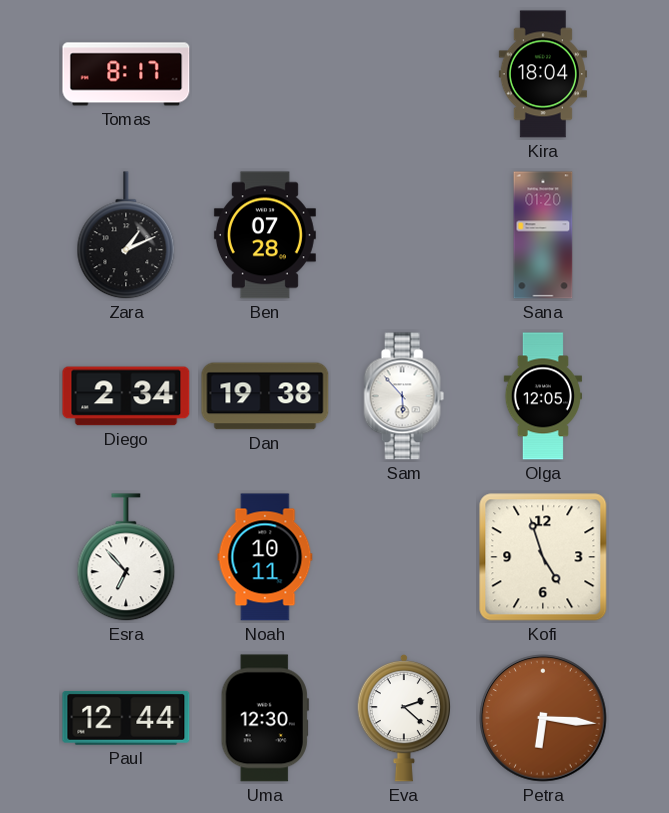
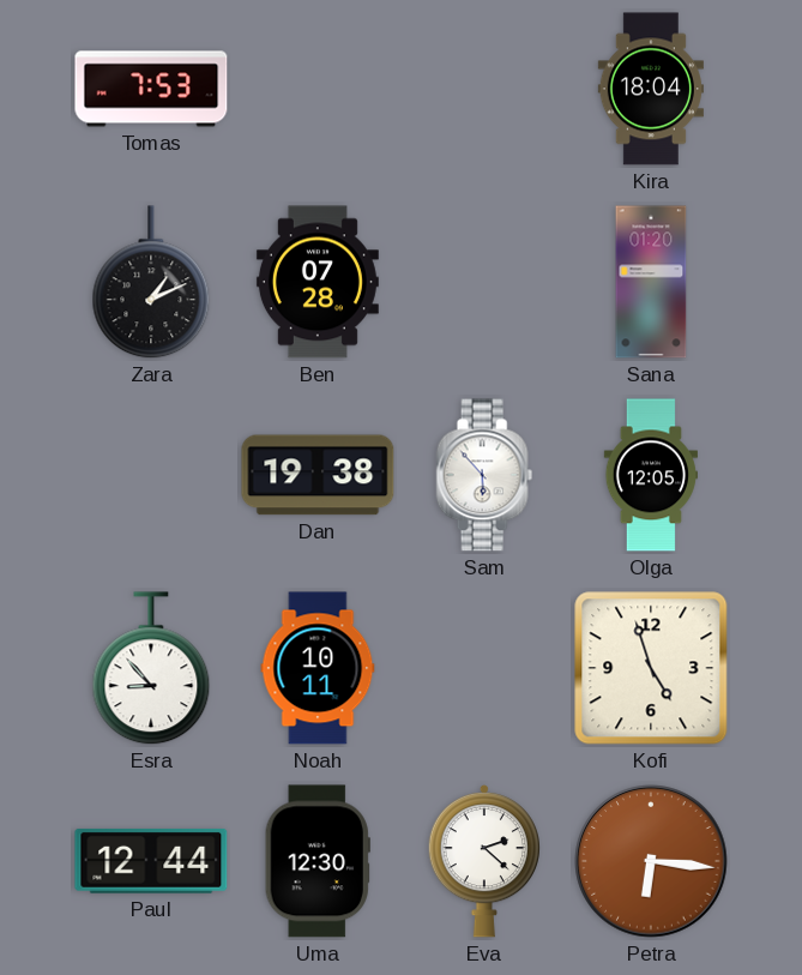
Tomas: 8:17 -> 7:53 (151, 89)
Diego: 2:34 -> none (126, 396)
Esra: 6:53 -> 8:53 (151, 669)
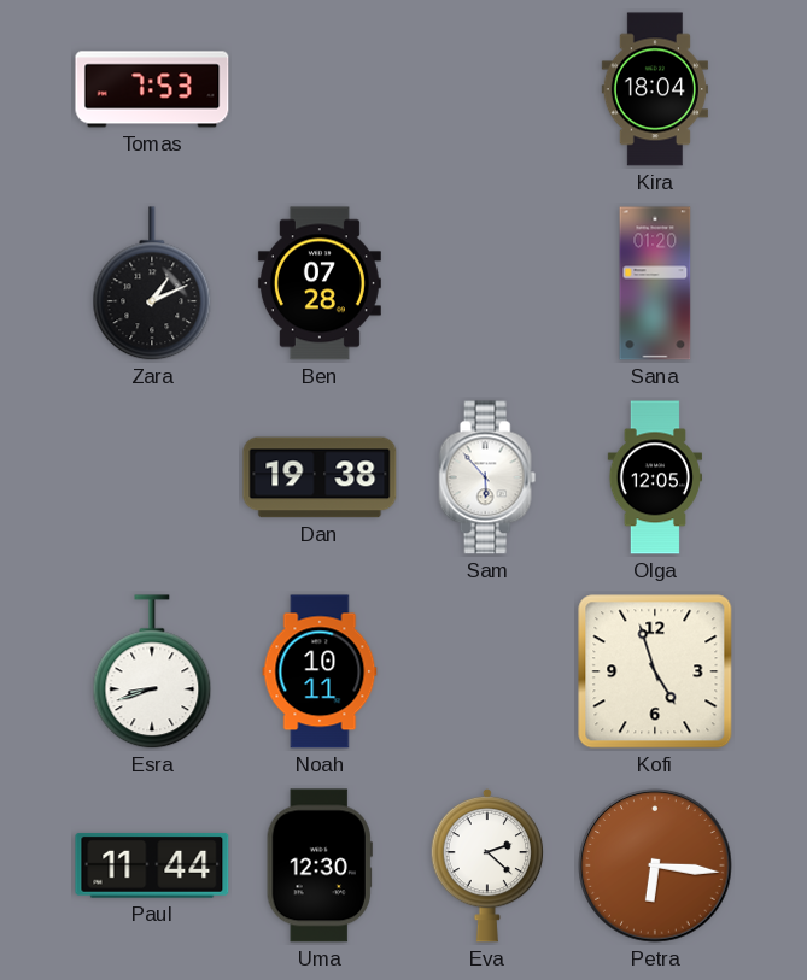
Esra: 8:53 -> 8:42 (152, 673)
Paul: 12:44 -> 11:44 (152, 865)
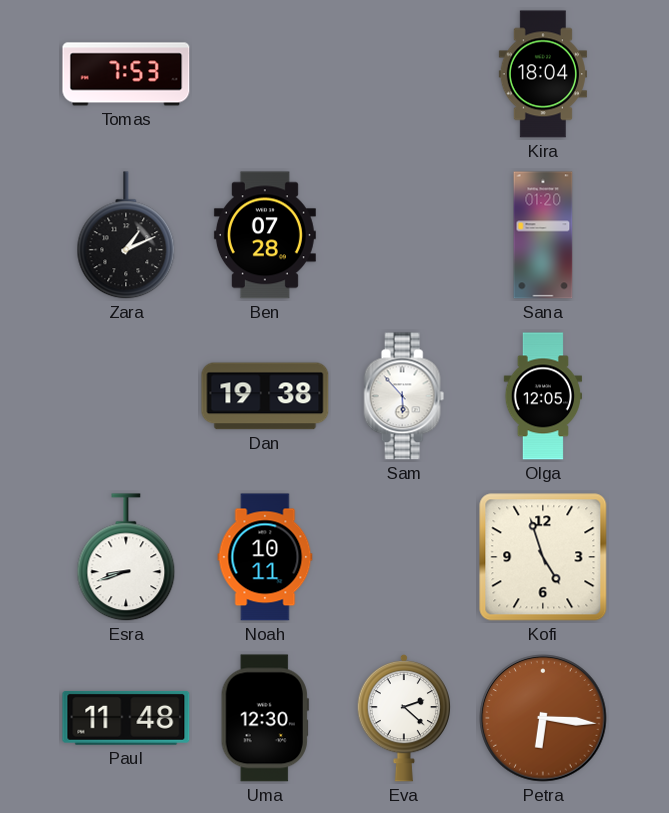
Paul: 11:44 -> 11:48 (126, 718)
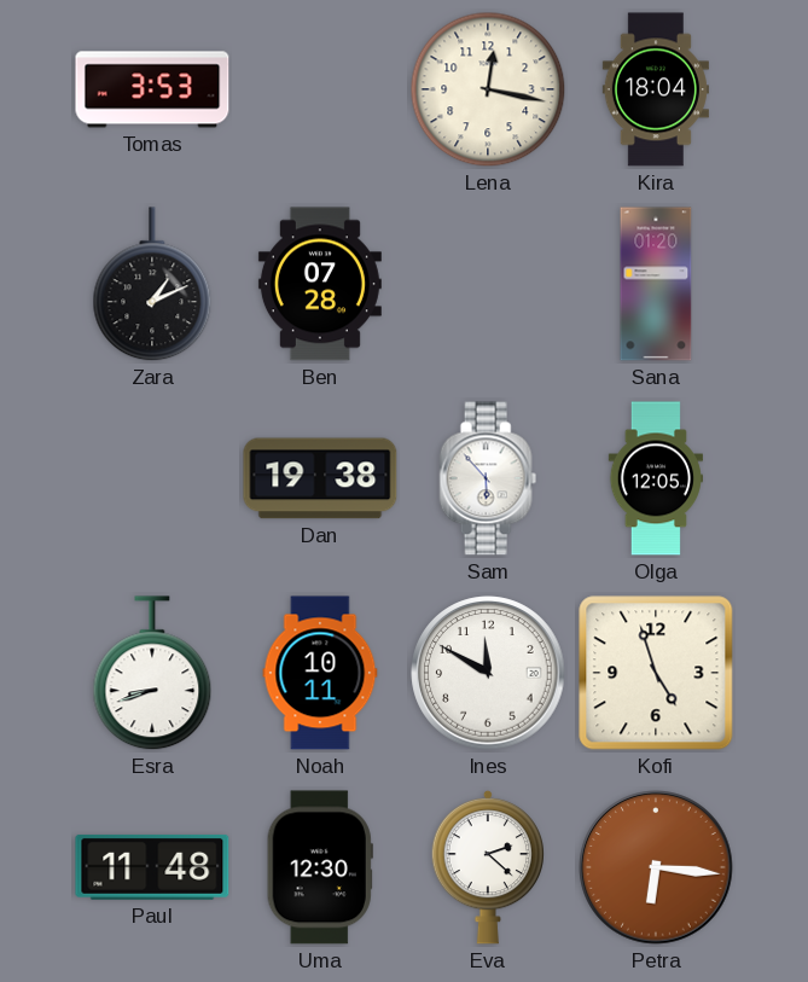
Tomas: 7:53 -> 3:53 (152, 89)
Lena: none -> 12:17 (488, 89)
Ines: none -> 11:50 (488, 673)
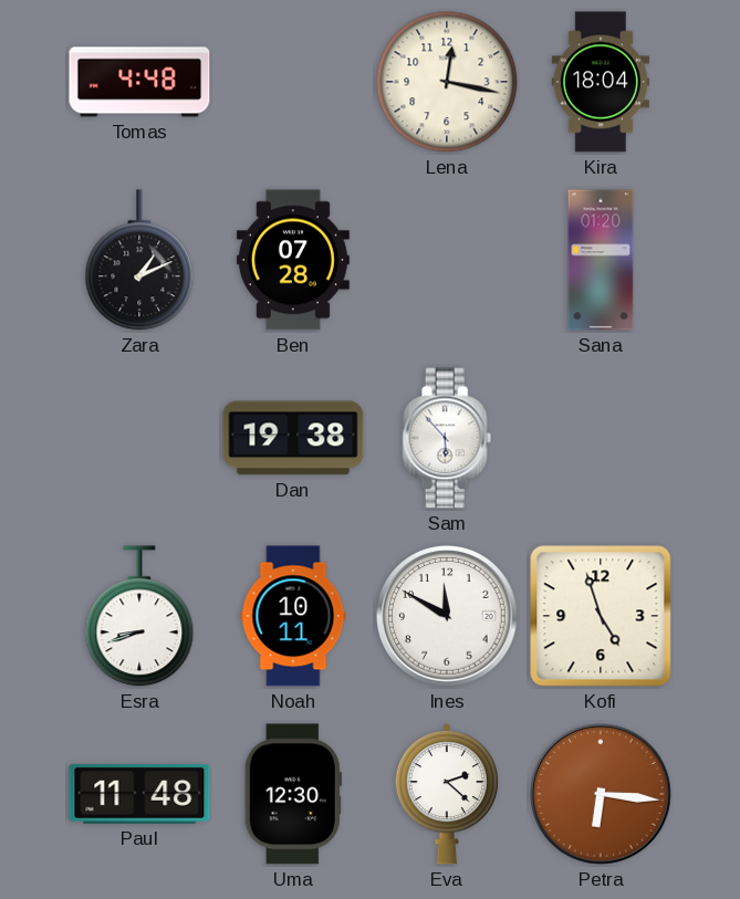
Tomas: 3:53 -> 4:48 (139, 82)
Olga: 12:05 -> none (655, 478)
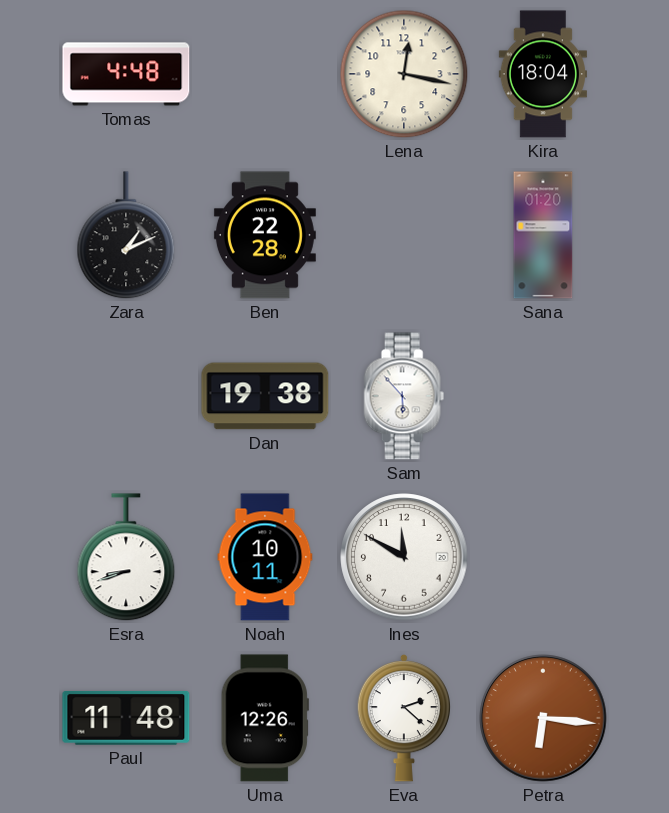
Ben: 07:28 -> 22:28 (265, 235)
Kofi: 4:57 -> none (601, 616)
Uma: 12:30 -> 12:26 (265, 718)
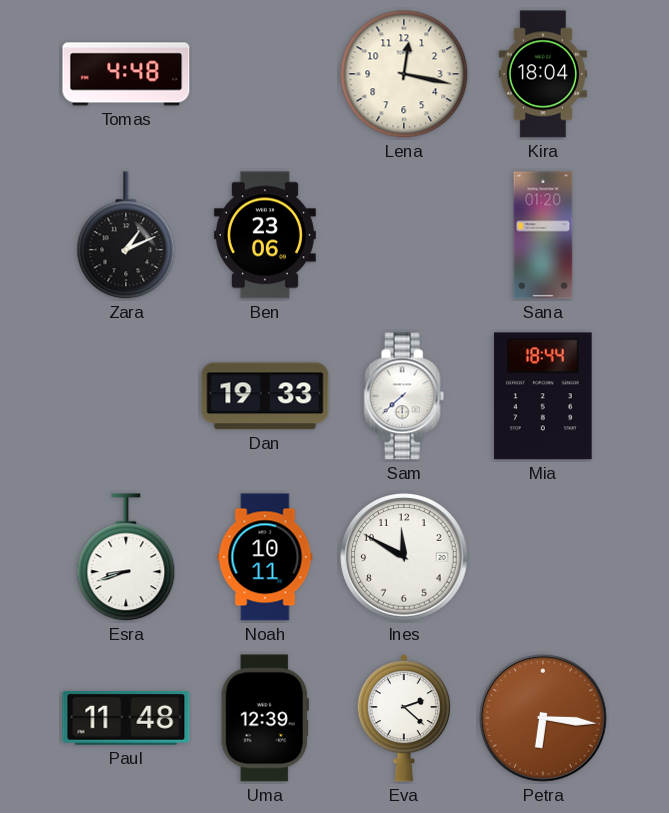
Ben: 22:28 -> 23:06 (265, 235)
Dan: 19:38 -> 19:33 (265, 396)
Sam: 5:53 -> 7:38 (404, 396)
Mia: none -> 18:44 (543, 396)
Uma: 12:26 -> 12:39 (265, 718)
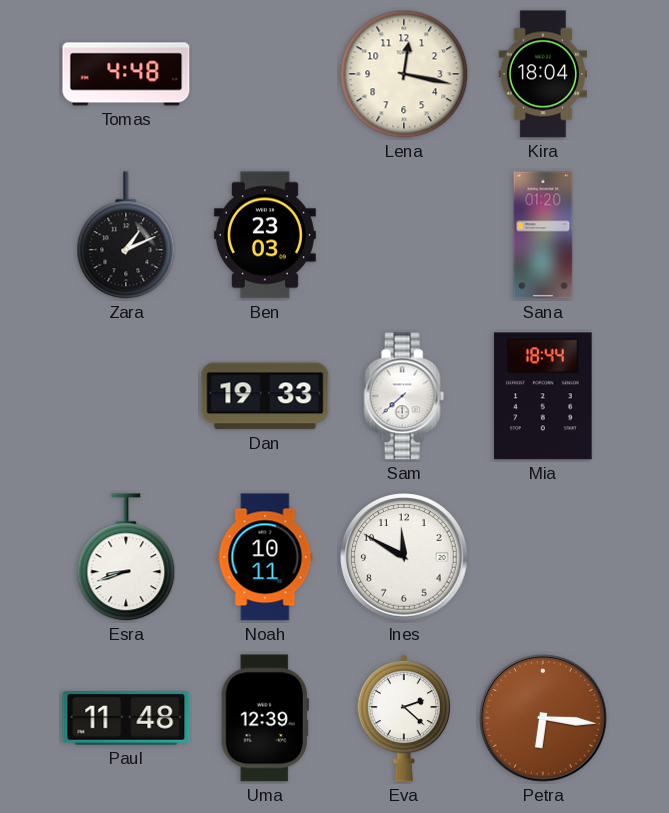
Ben: 23:06 -> 23:03 (265, 235)
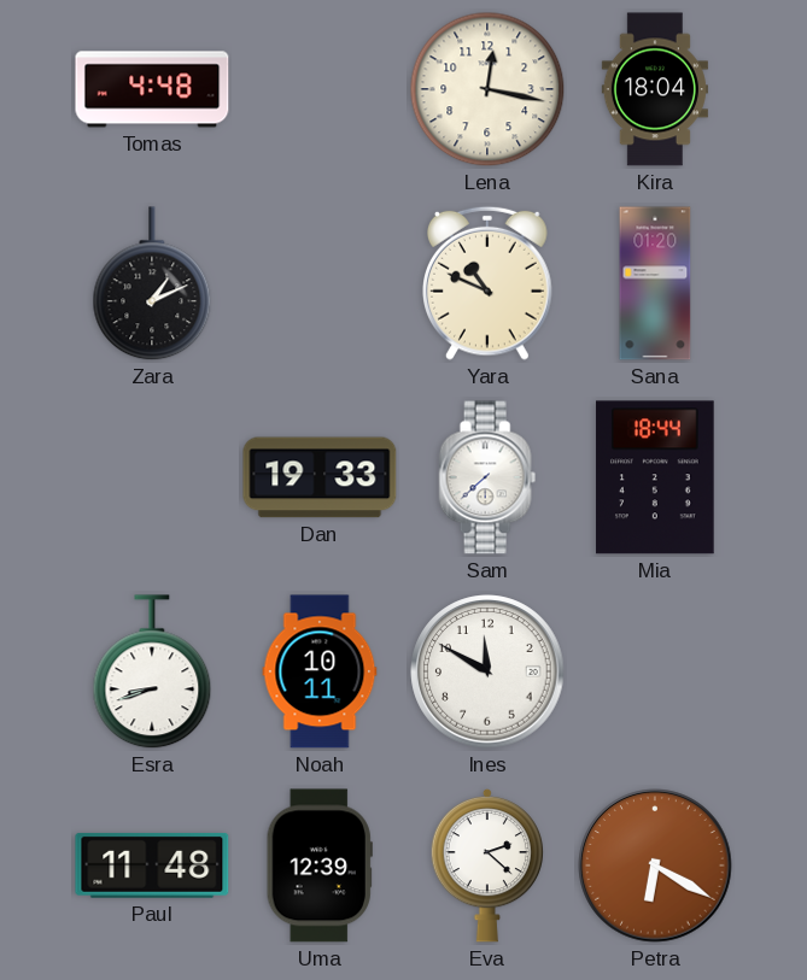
Ben: 23:03 -> none (265, 235)
Yara: none -> 10:49 (489, 283)
Petra: 6:16 -> 6:20 (655, 865)
